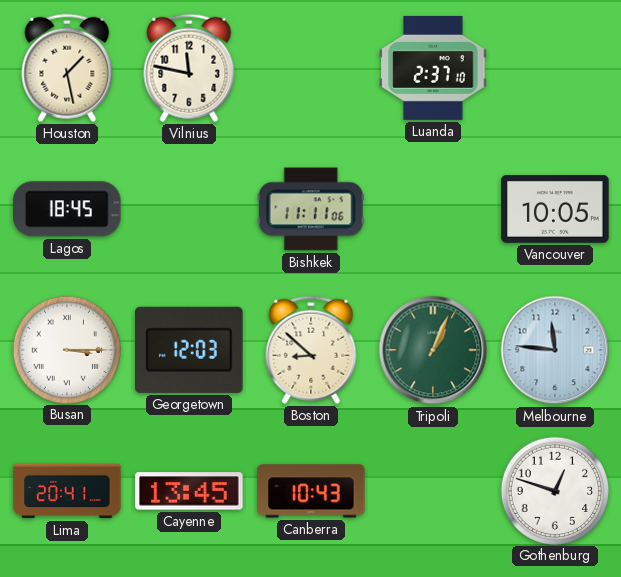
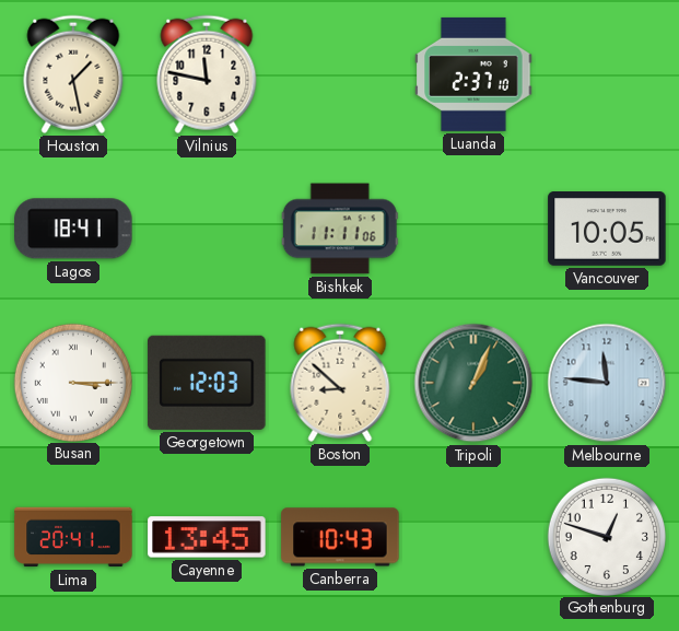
Lagos: 18:45 -> 18:41 (73, 229)
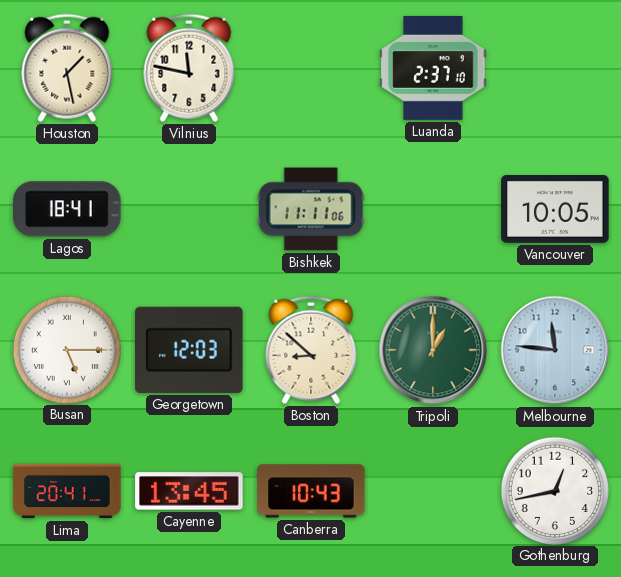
Busan: 3:15 -> 5:15 (66, 349)
Tripoli: 1:04 -> 1:00 (433, 350)
Gothenburg: 12:48 -> 12:43 (554, 490)
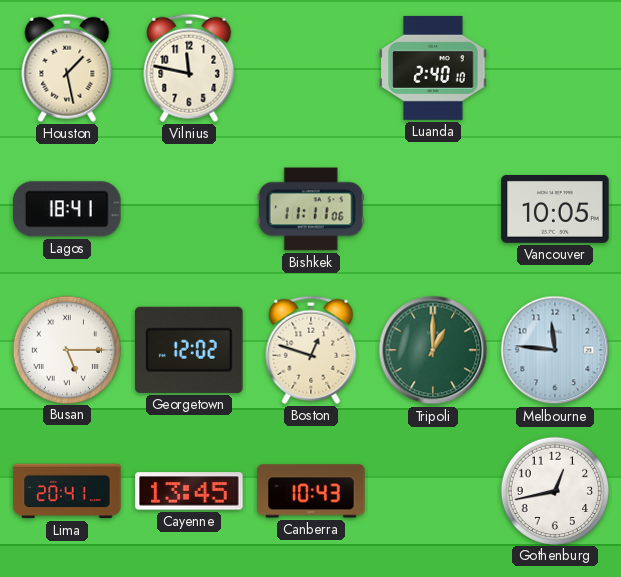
Luanda: 2:37 -> 2:40 (433, 68)
Georgetown: 12:03 -> 12:02 (189, 350)
Boston: 8:52 -> 12:48 (311, 350)
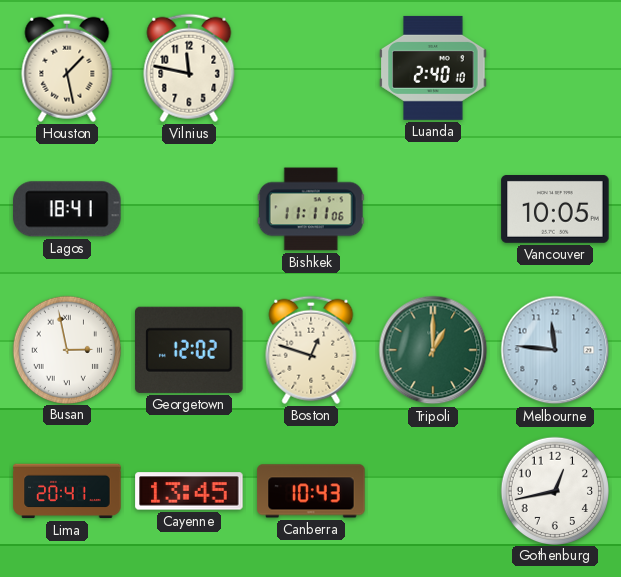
Busan: 5:15 -> 2:58 (66, 349)
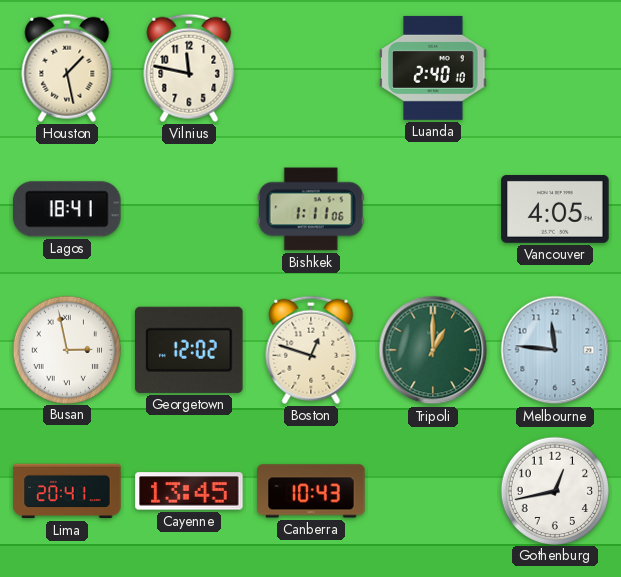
Bishkek: 11:11 -> 1:11 (311, 209)
Vancouver: 10:05 -> 4:05 (555, 210)
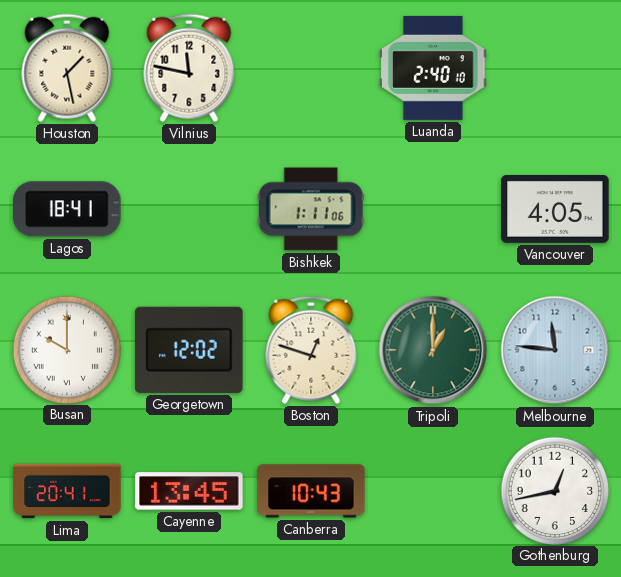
Busan: 2:58 -> 10:00 (66, 349)
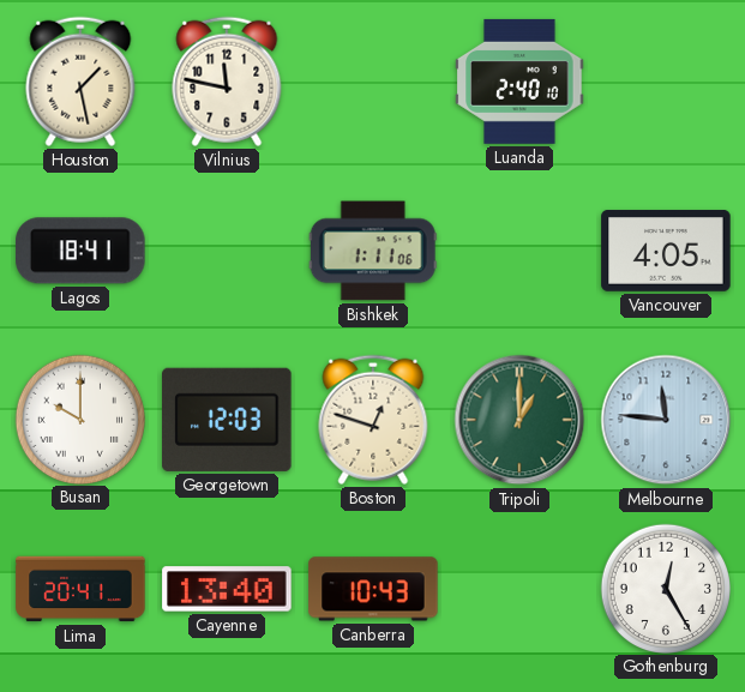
Georgetown: 12:02 -> 12:03 (227, 420)
Cayenne: 13:45 -> 13:40 (227, 589)
Gothenburg: 12:43 -> 12:25 (665, 588)
